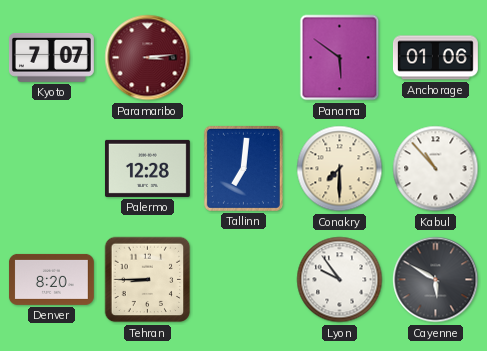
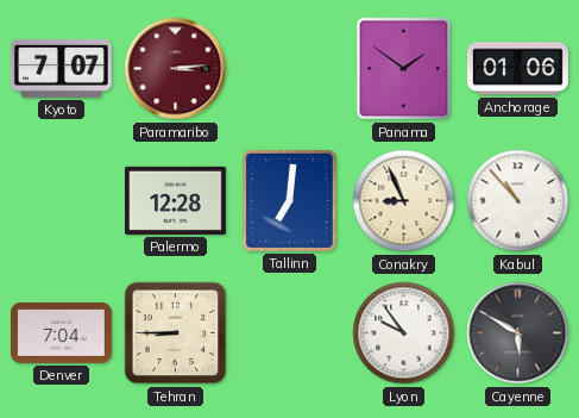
Panama: 5:51 -> 1:51 (404, 69)
Conakry: 7:30 -> 8:56 (404, 201)
Denver: 8:20 -> 7:04 (61, 332)
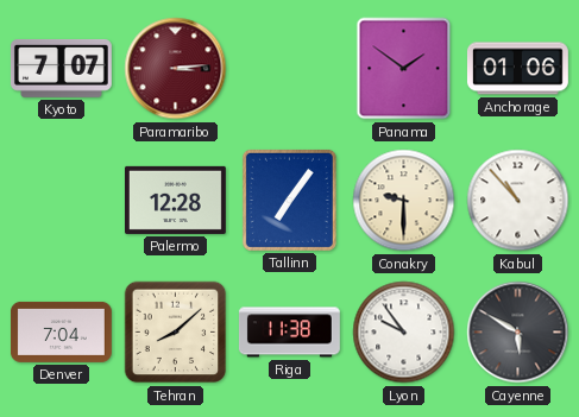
Tallinn: 7:01 -> 7:06 (289, 200)
Conakry: 8:56 -> 9:30 (404, 201)
Tehran: 8:45 -> 8:08 (176, 333)
Riga: none -> 11:38 (289, 333)
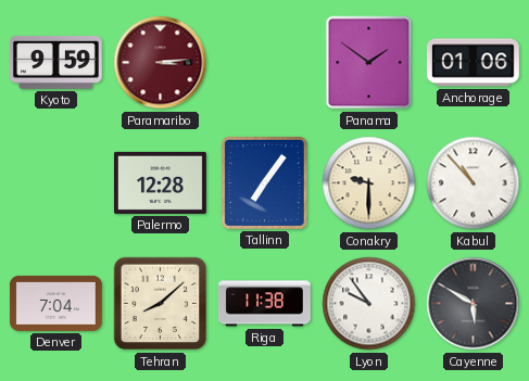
Kyoto: 7:07 -> 9:59 (55, 63)
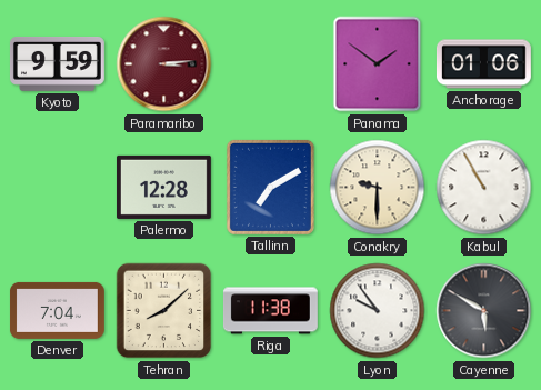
Tallinn: 7:06 -> 7:10 (270, 187)
Kabul: 10:53 -> 10:55 (484, 188)
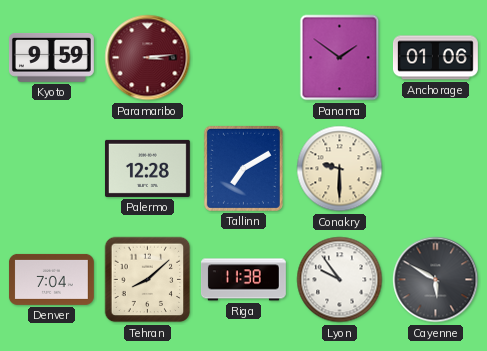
Kabul: 10:55 -> none (484, 188)
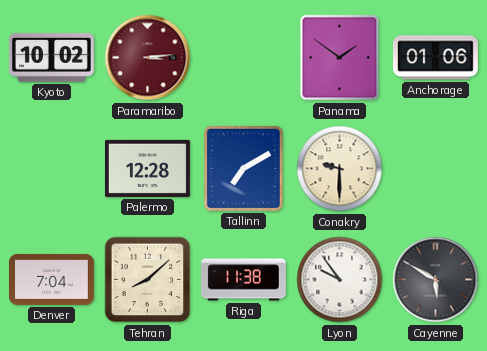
Kyoto: 9:59 -> 10:02 (51, 58)
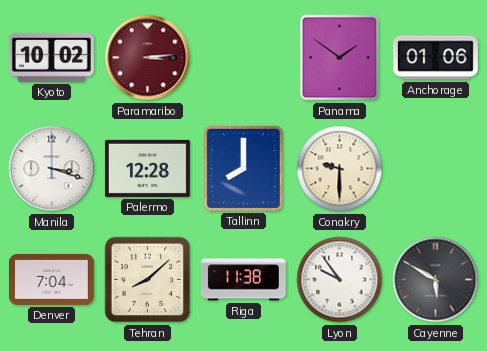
Manila: none -> 3:18 (52, 169)
Tallinn: 7:10 -> 8:00 (243, 168)
